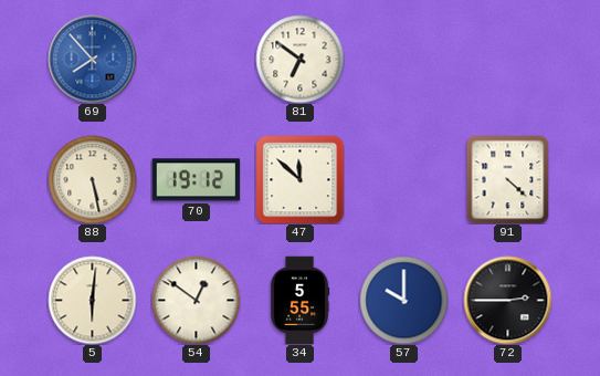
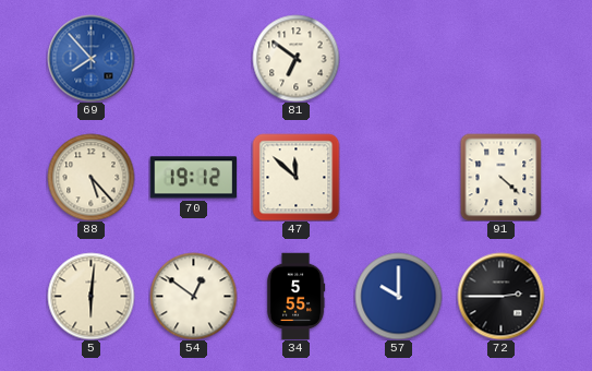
88: 5:28 -> 5:23 (90, 177)
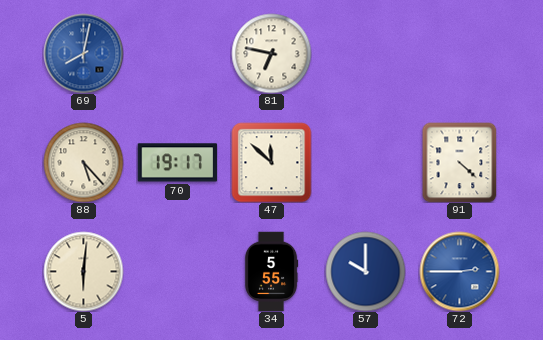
69: 7:53 -> 8:02 (83, 53)
81: 6:51 -> 6:47 (271, 53)
70: 19:12 -> 19:17 (177, 163)
54: 12:51 -> none (193, 296)
72 dial: black -> blue (459, 271)
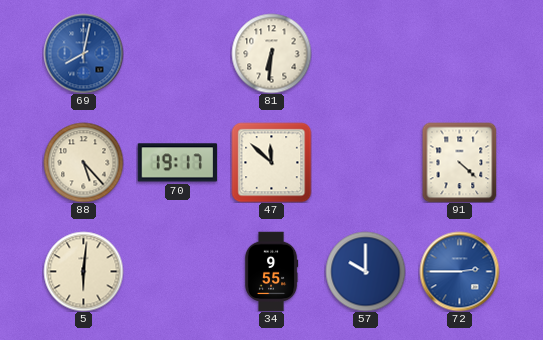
81: 6:47 -> 6:31 (271, 53)
34: 5:55 -> 9:55 (271, 271)
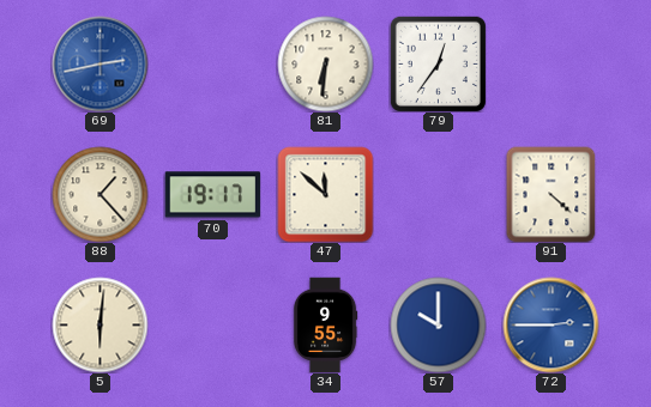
69: 8:02 -> 2:43 (100, 63)
79: none -> 12:36 (438, 63)
88: 5:23 -> 1:23 (100, 194)
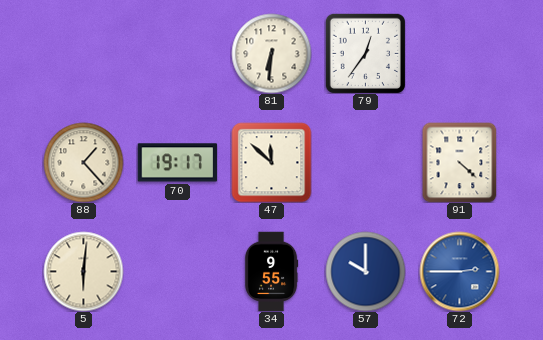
69: 2:43 -> none (100, 63)
